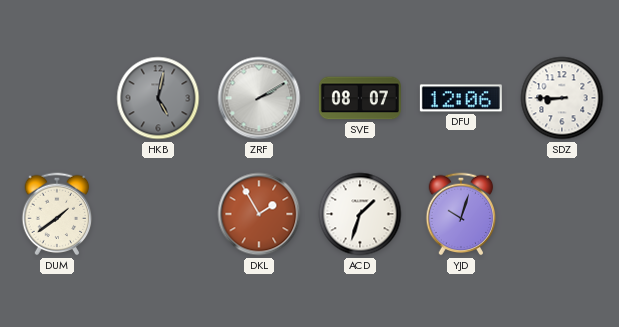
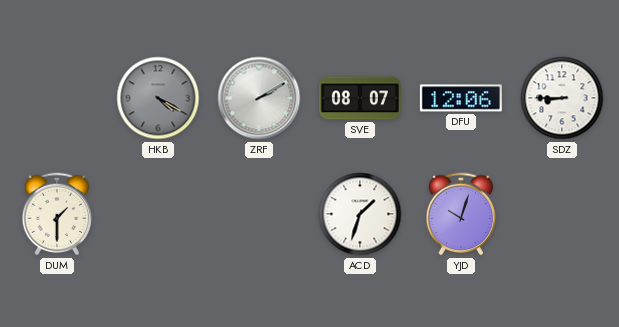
HKB: 5:02 -> 4:20 (158, 98)
DUM: 1:39 -> 1:30 (57, 214)
DKL: 1:55 -> none (259, 214)
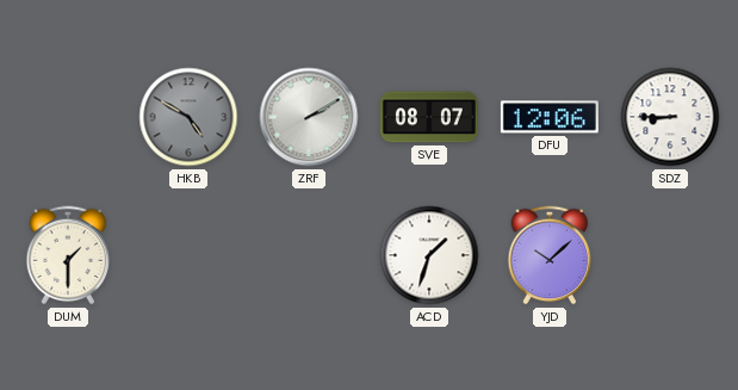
HKB: 4:20 -> 4:50 (188, 117)
YJD: 10:03 -> 10:08 (550, 255)
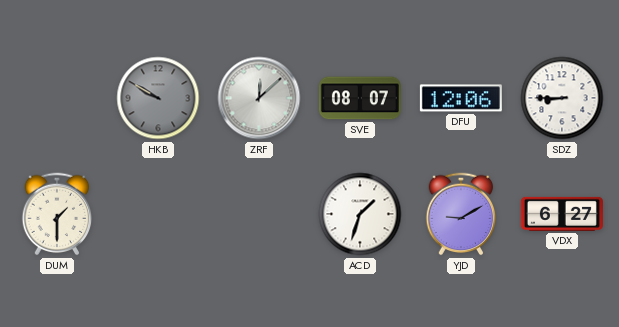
HKB: 4:50 -> 9:50 (158, 98)
ZRF: 2:10 -> 12:08 (259, 98)
YJD: 10:08 -> 9:10 (461, 214)
VDX: none -> 6:27 (562, 214)
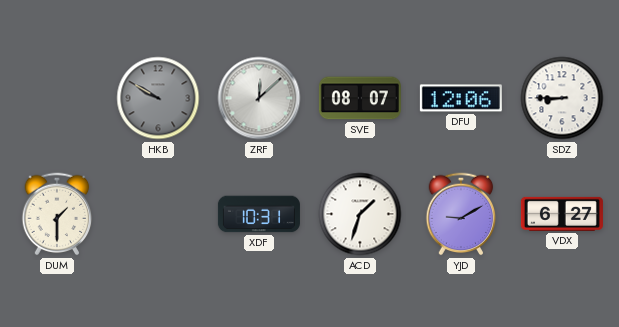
XDF: none -> 10:31 (259, 214)
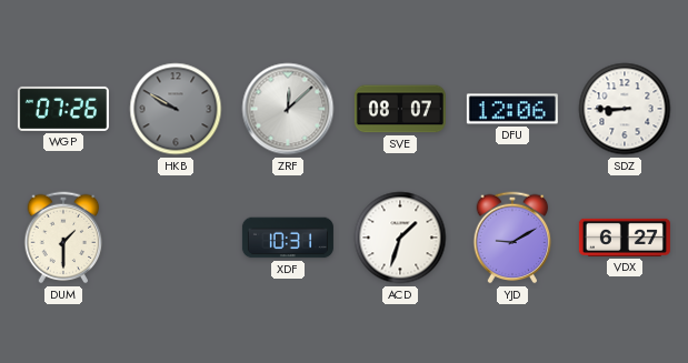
WGP: none -> 07:26 (63, 109)
